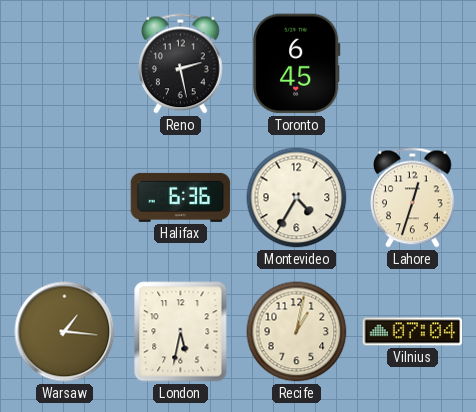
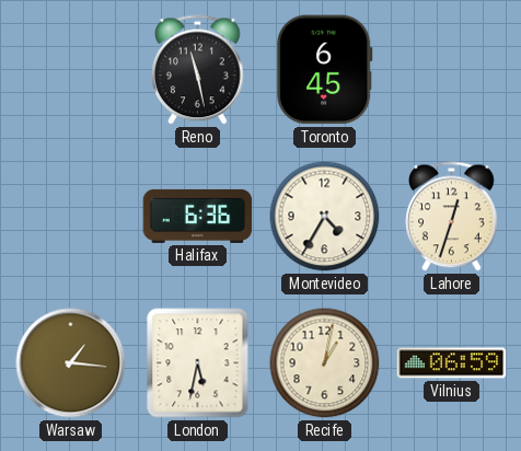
Reno: 2:28 -> 11:28 (198, 70)
Vilnius: 07:04 -> 06:59 (452, 363)
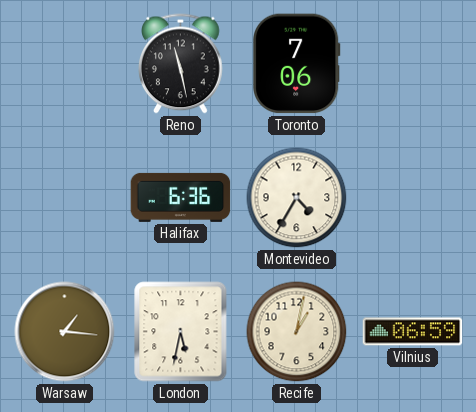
Toronto: 6:45 -> 7:06 (297, 64)
Lahore: 12:33 -> none (452, 217)
